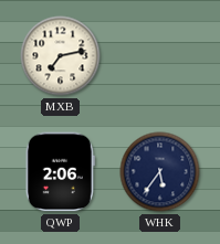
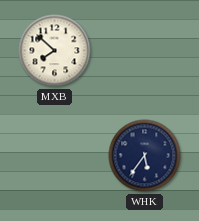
MXB: 7:13 -> 7:52 (55, 51)
QWP: 2:06 -> none (60, 172)
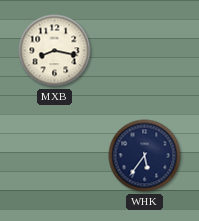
MXB: 7:52 -> 8:17 (55, 51)
